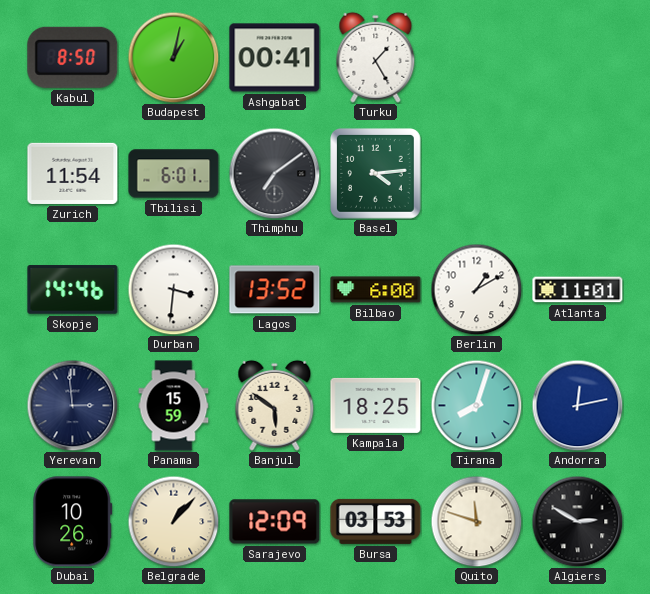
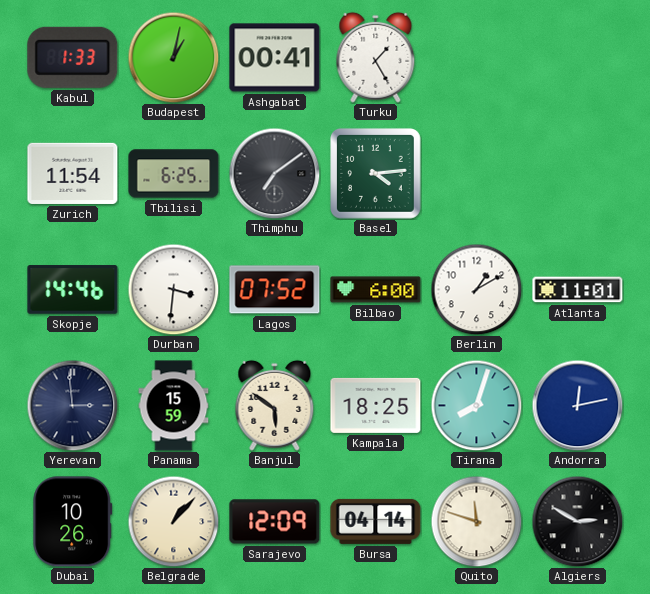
Kabul: 8:50 -> 1:33 (73, 57)
Tbilisi: 6:01 -> 6:25 (174, 174)
Lagos: 13:52 -> 07:52 (275, 290)
Bursa: 03:53 -> 04:14 (376, 521)
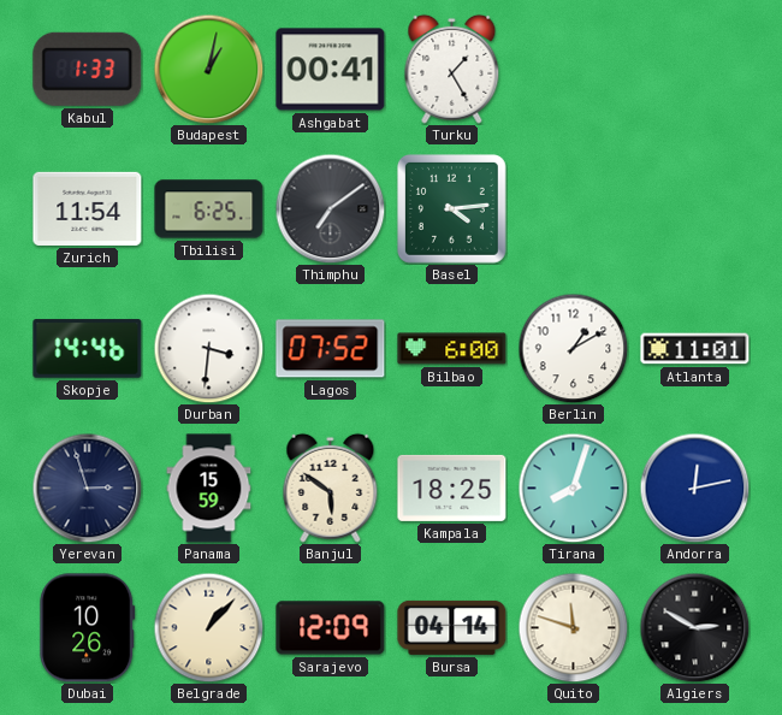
Yerevan: 2:59 -> 2:57 (87, 487)
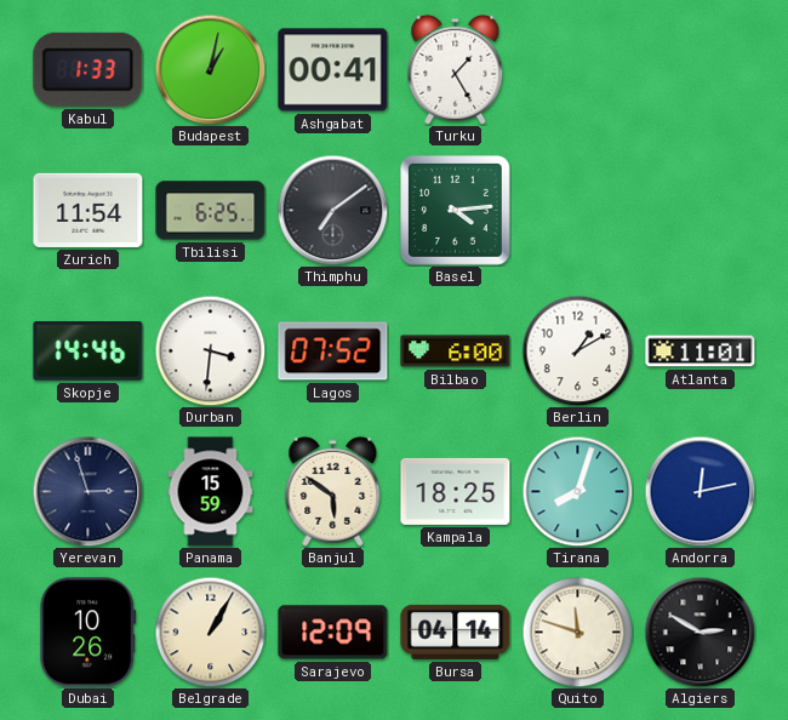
Belgrade: 1:07 -> 1:05 (210, 632)
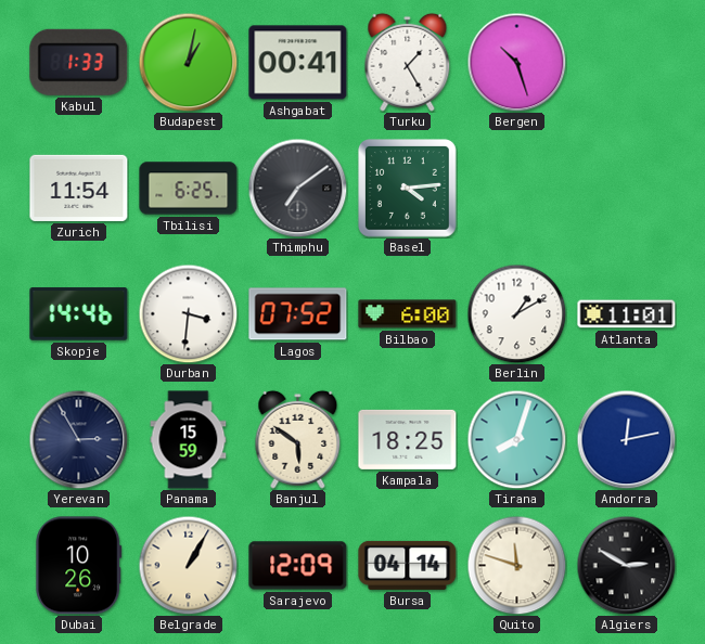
Bergen: none -> 10:27 (516, 62)
Yerevan: 2:57 -> 2:55 (78, 439)
